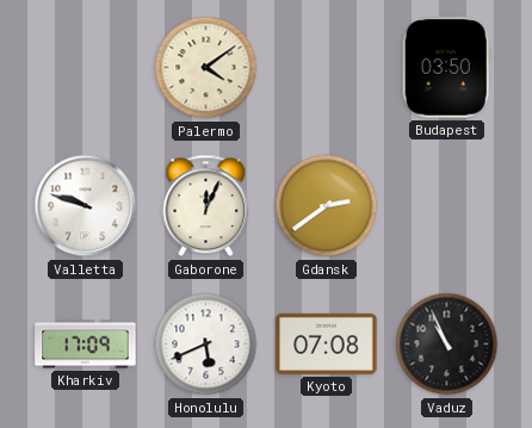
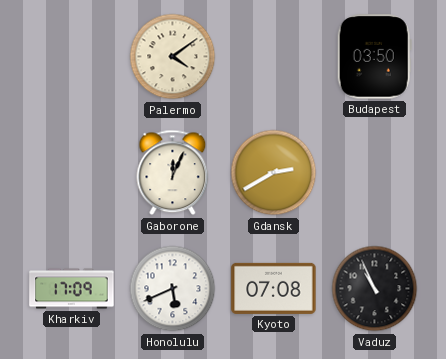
Valletta: 9:48 -> none (86, 206)
Gdansk: 2:39 -> 2:40 (274, 173)
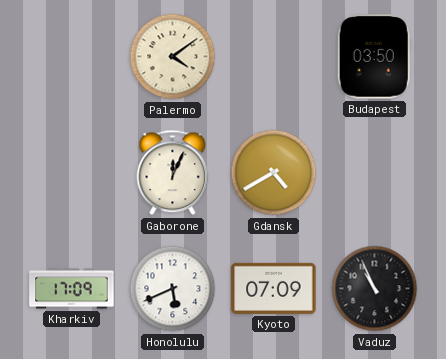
Gdansk: 2:40 -> 4:40 (274, 173)
Kyoto: 07:08 -> 07:09 (274, 288)
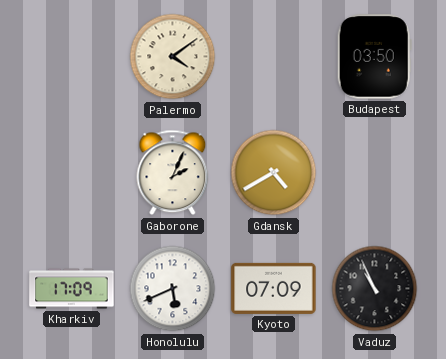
Gaborone: 12:04 -> 2:04 (173, 173)
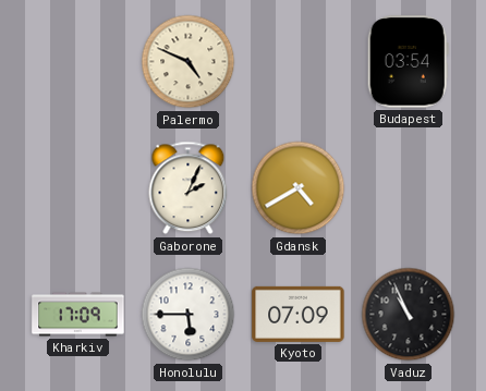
Palermo: 4:09 -> 4:49 (189, 62)
Budapest: 03:50 -> 03:54 (408, 62)
Honolulu: 5:41 -> 5:45 (189, 315)
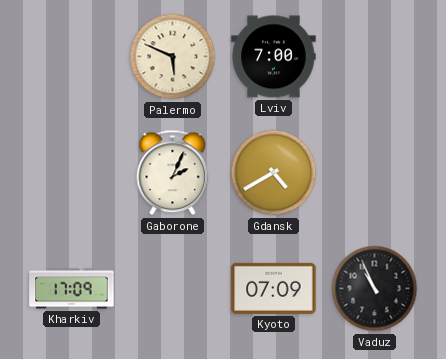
Palermo: 4:49 -> 5:49 (173, 57)
Lviv: none -> 7:00 (274, 57)
Budapest: 03:54 -> none (408, 62)
Honolulu: 5:45 -> none (189, 315)
